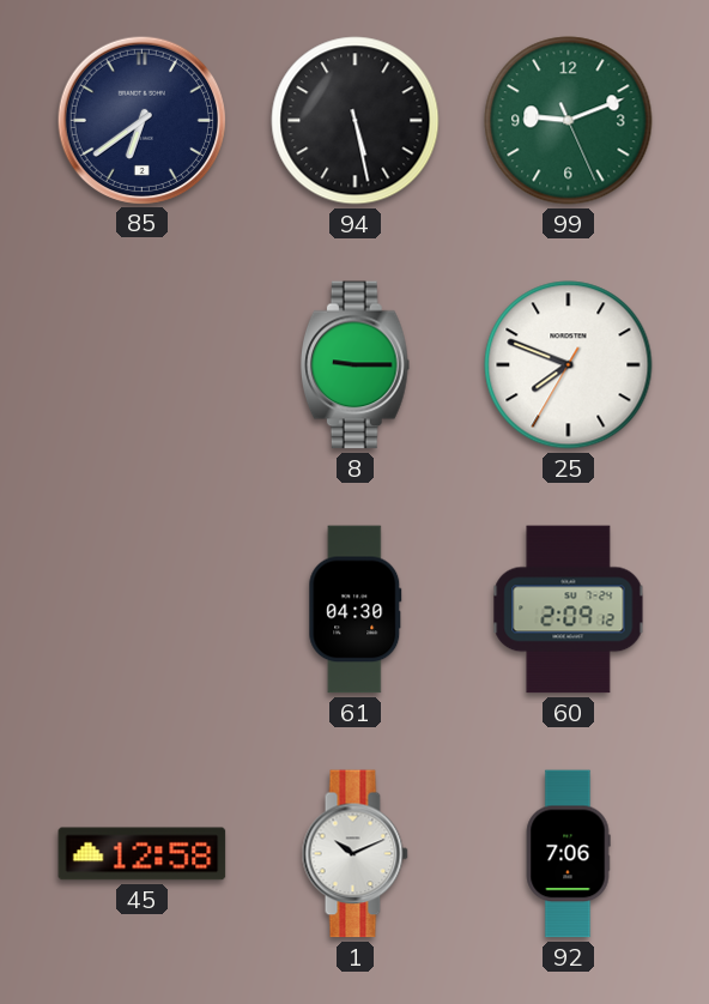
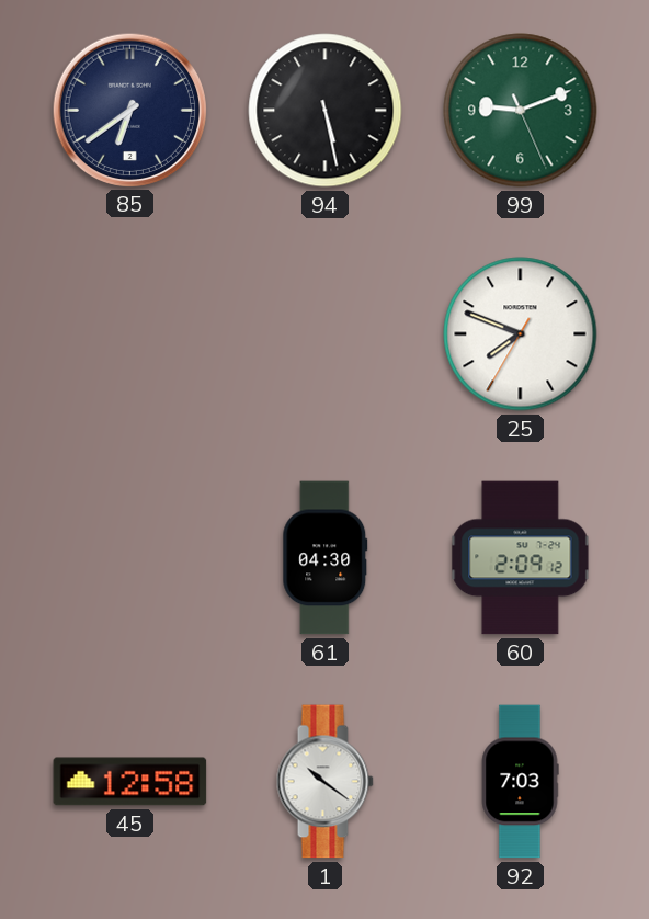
8: 9:15 -> none (354, 365)
1: 10:11 -> 10:21 (324, 782)
92: 7:06 -> 7:03 (520, 782)
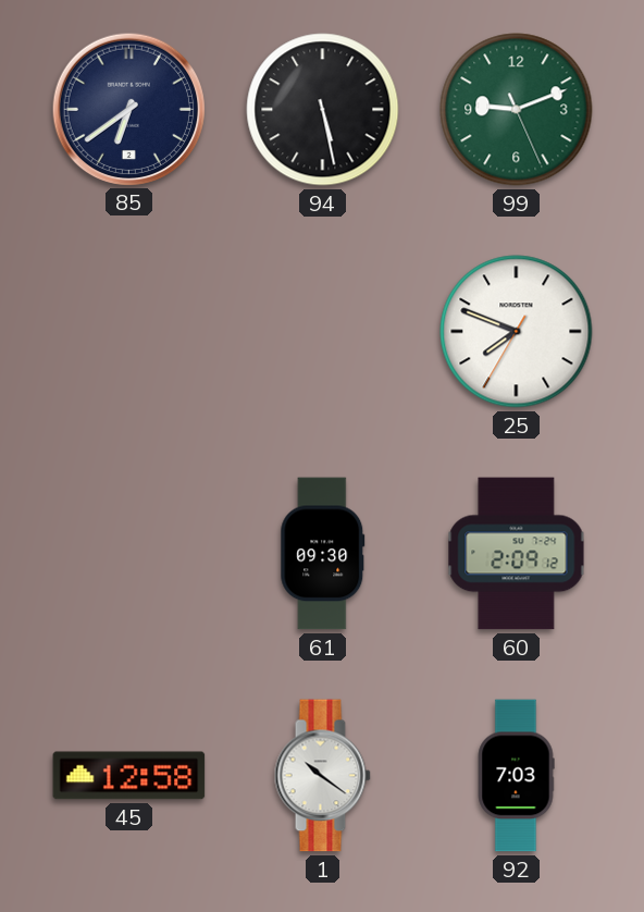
61: 04:30 -> 09:30 (323, 554)
